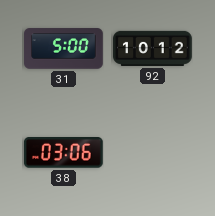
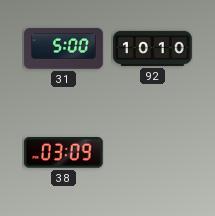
92: 10:12 -> 10:10 (153, 48)
38: 03:06 -> 03:09 (63, 153)
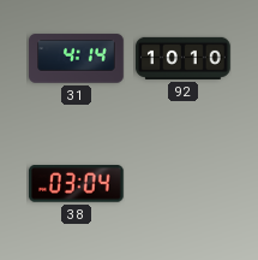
31: 5:00 -> 4:14 (77, 59)
38: 03:09 -> 03:04 (76, 184)
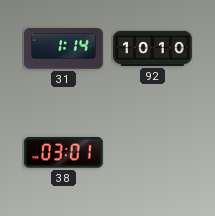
31: 4:14 -> 1:14 (64, 49)
38: 03:04 -> 03:01 (63, 153)
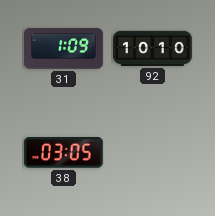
31: 1:14 -> 1:09 (64, 49)
38: 03:01 -> 03:05 (63, 153)
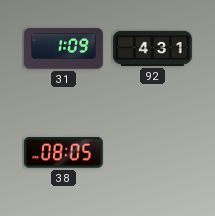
92: 10:10 -> 4:31 (153, 48)
38: 03:05 -> 08:05 (63, 153)
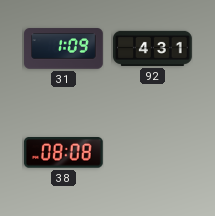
38: 08:05 -> 08:08 (63, 153)
